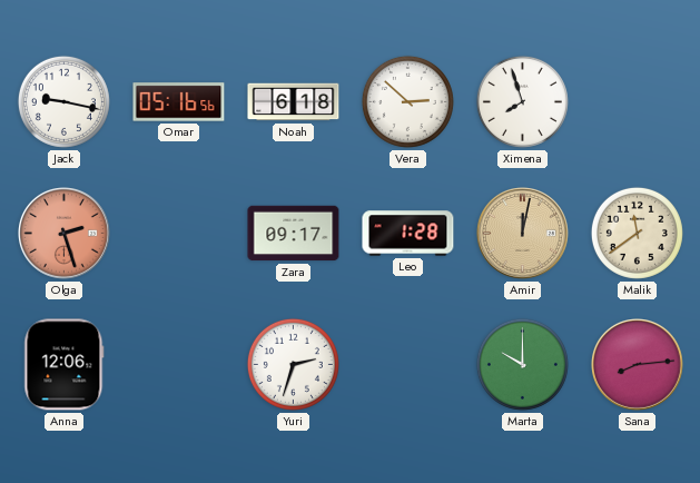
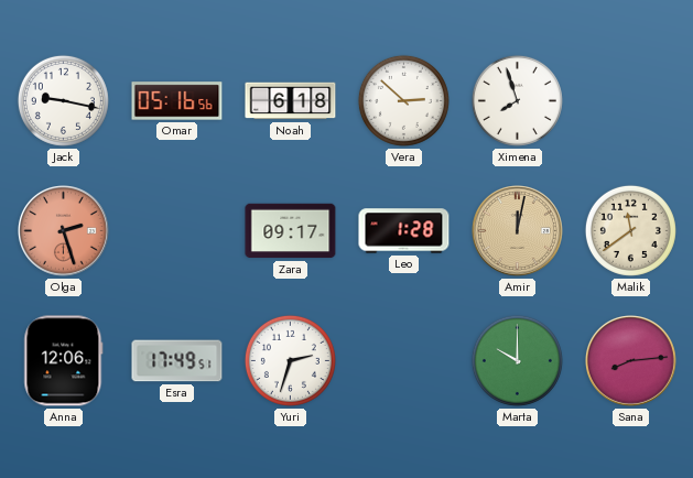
Esra: none -> 17:49 (177, 361)
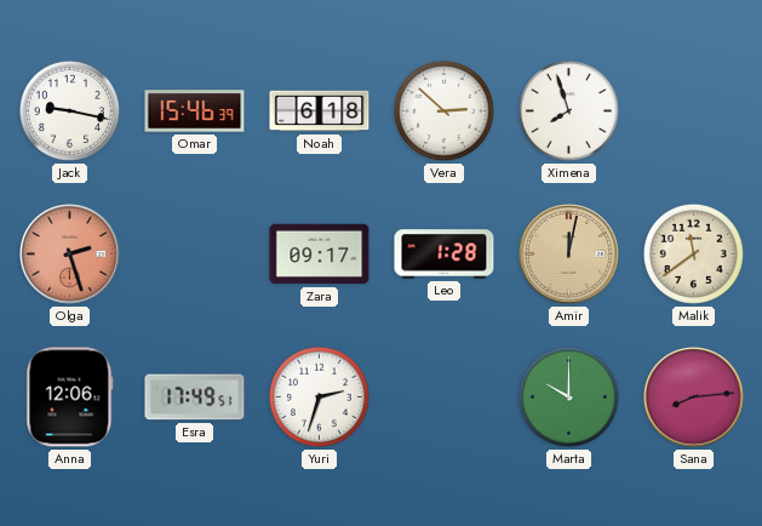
Omar: 05:16 -> 15:46 (195, 112)
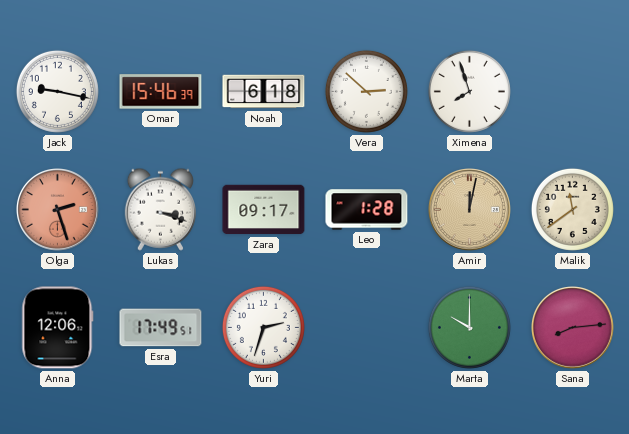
Lukas: none -> 3:18 (160, 209)
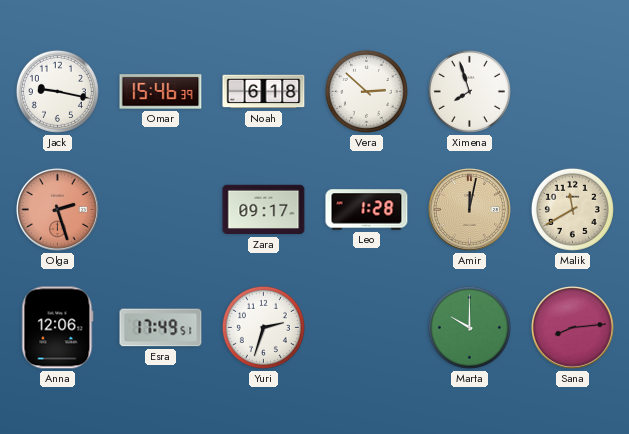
Lukas: 3:18 -> none (160, 209)
Malik: 11:39 -> 11:40 (572, 209)
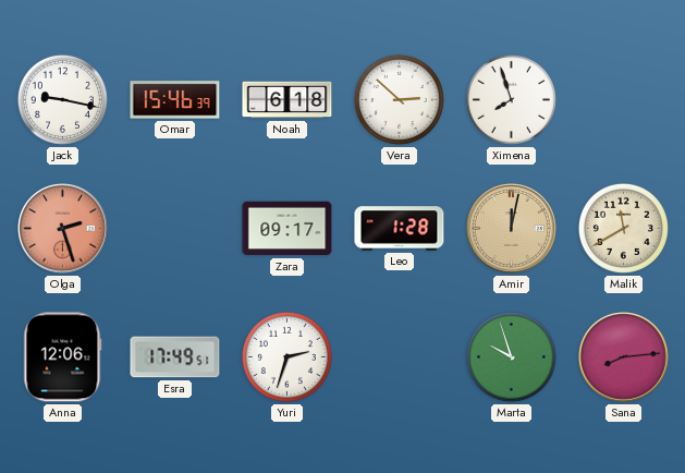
Marta: 10:00 -> 9:57 (511, 356)
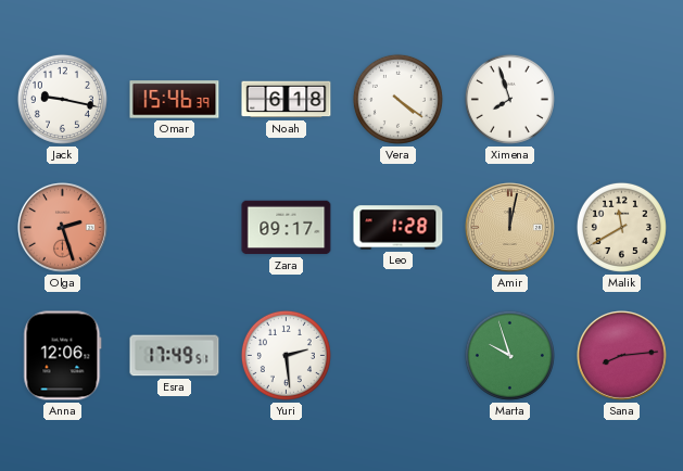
Vera: 2:52 -> 4:21 (397, 99)
Yuri: 2:33 -> 2:29 (286, 355)
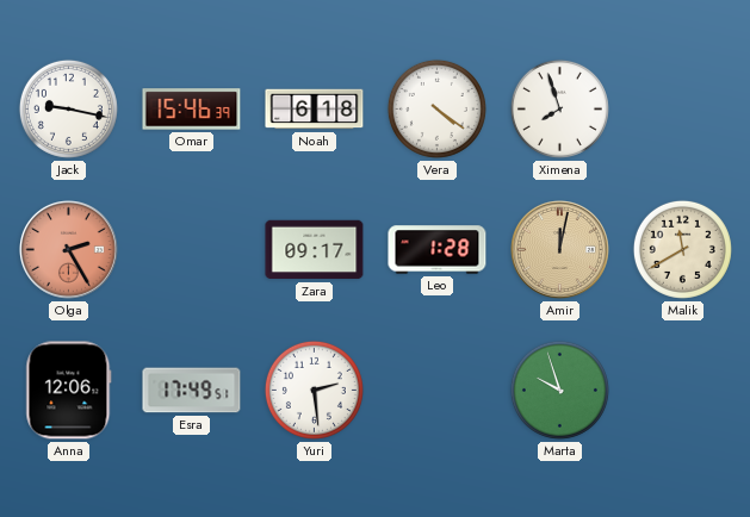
Olga: 2:27 -> 2:25 (69, 250)
Sana: 8:14 -> none (622, 356)
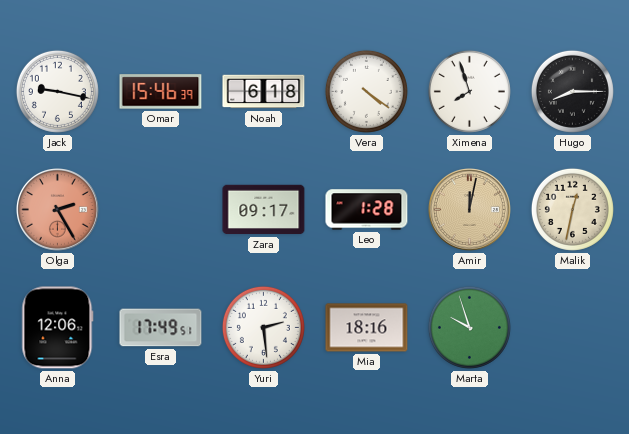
Hugo: none -> 8:15 (572, 91)
Malik: 11:40 -> 12:32 (572, 209)
Mia: none -> 18:16 (367, 328)
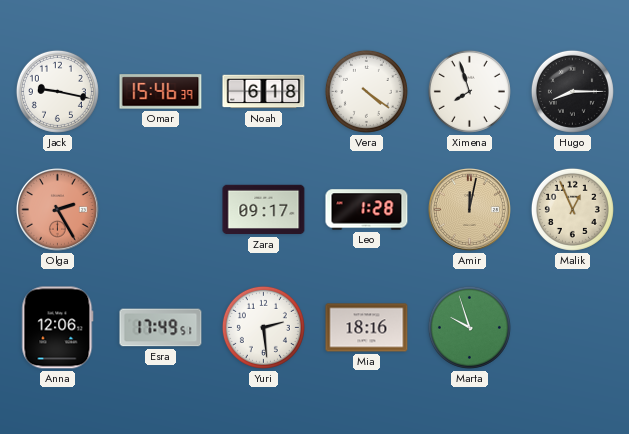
Malik: 12:32 -> 12:56 (572, 209)
